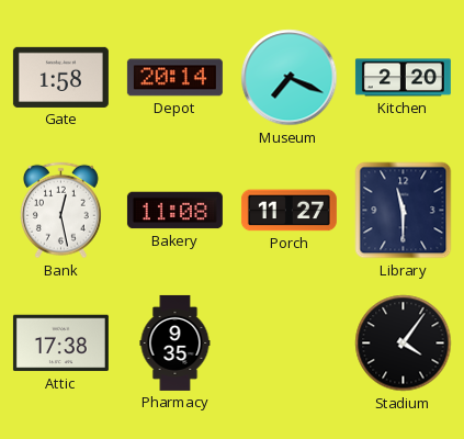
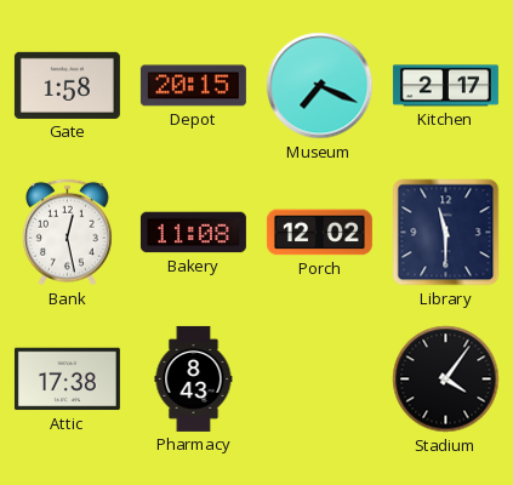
Depot: 20:14 -> 20:15 (193, 86)
Kitchen: 2:20 -> 2:17 (445, 86)
Porch: 11:27 -> 12:02 (319, 233)
Pharmacy: 9:35 -> 8:43 (194, 378)
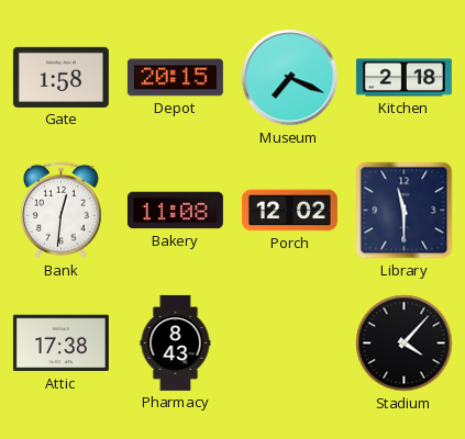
Kitchen: 2:17 -> 2:18 (403, 78)
Bank: 12:28 -> 12:31 (60, 211)
Stadium: 4:06 -> 4:07 (405, 344)
